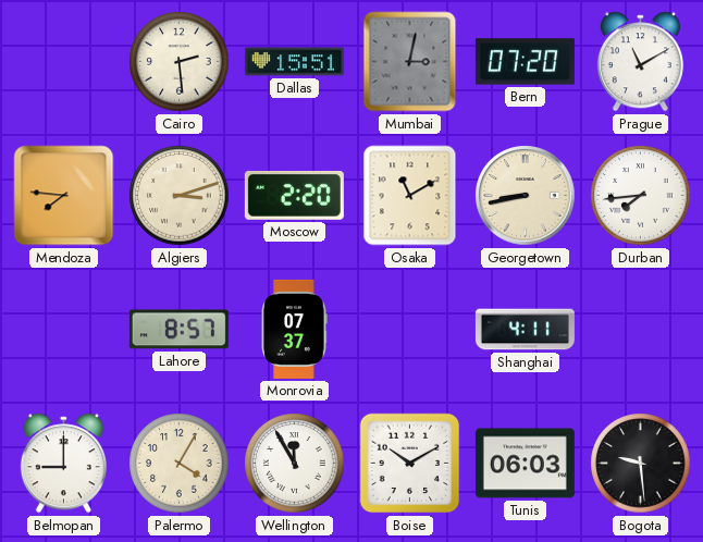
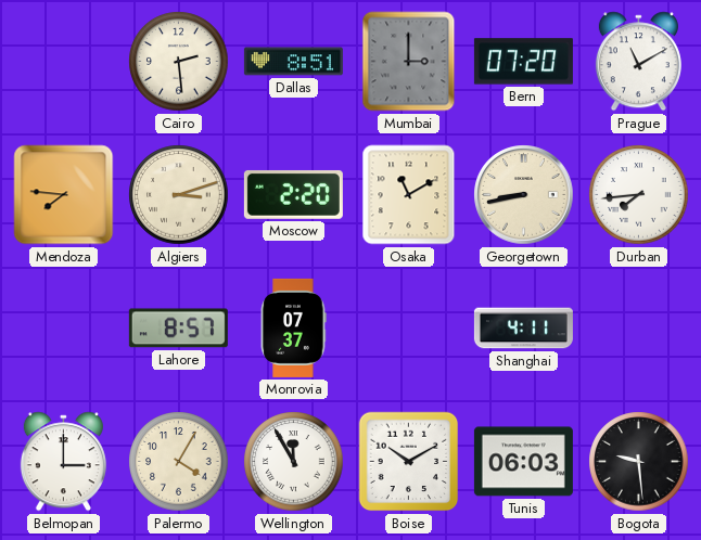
Dallas: 15:51 -> 8:51 (293, 62)
Mumbai: 3:02 -> 3:00 (409, 62)
Belmopan: 9:00 -> 3:00 (63, 462)
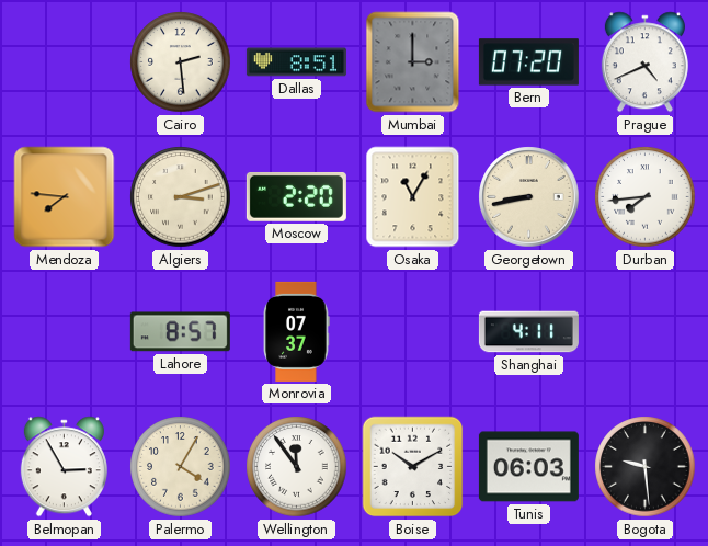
Prague: 11:10 -> 4:41 (644, 62)
Osaka: 11:10 -> 11:05 (413, 197)
Belmopan: 3:00 -> 2:55 (64, 467)
Wellington: 11:55 -> 11:54 (297, 467)
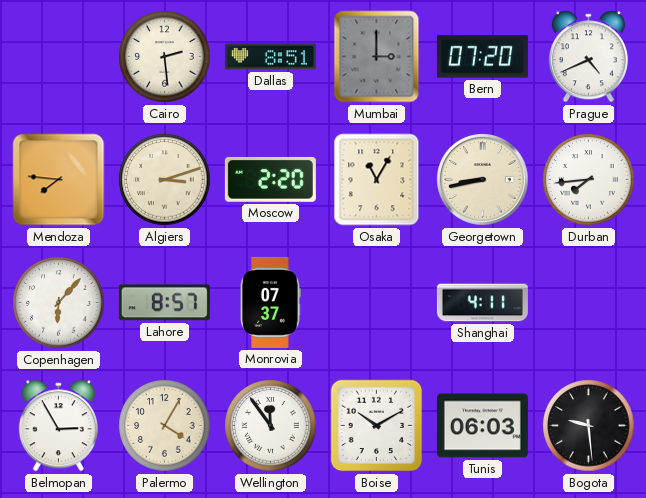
Copenhagen: none -> 6:07 (59, 303)
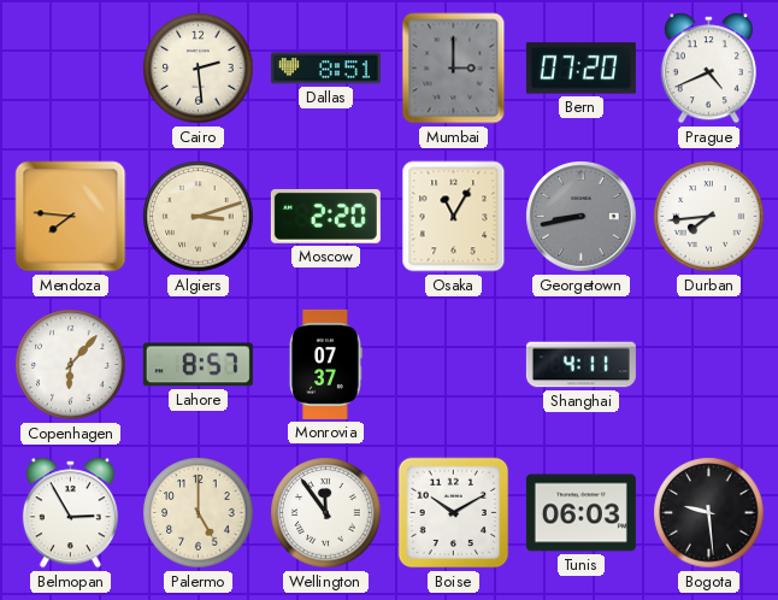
Georgetown dial: cream -> grey (582, 217)
Palermo: 4:05 -> 5:00 (199, 513)
